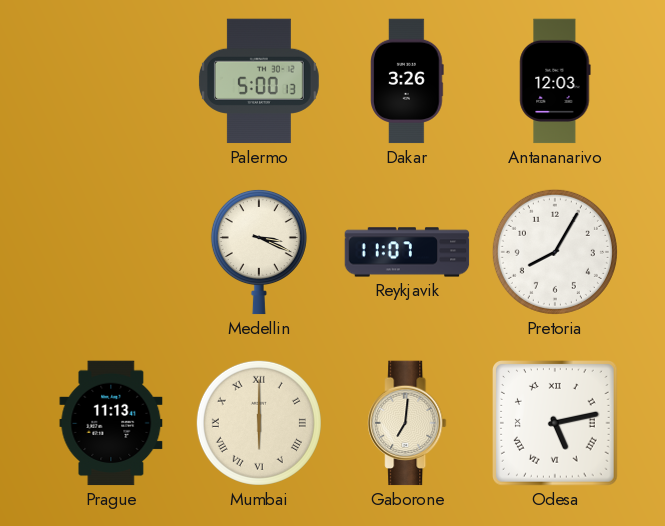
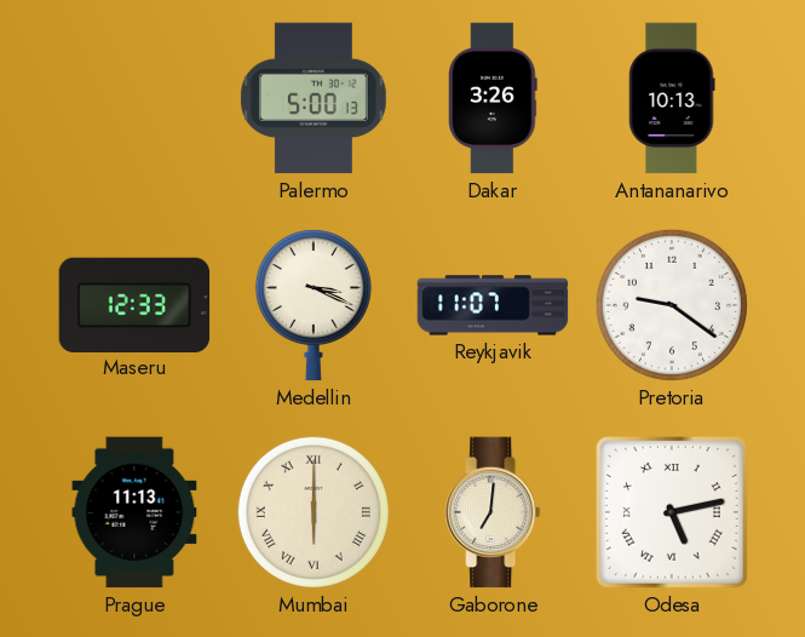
Antananarivo: 12:03 -> 10:13 (672, 98)
Maseru: none -> 12:33 (134, 304)
Pretoria: 8:05 -> 9:21 (672, 305)
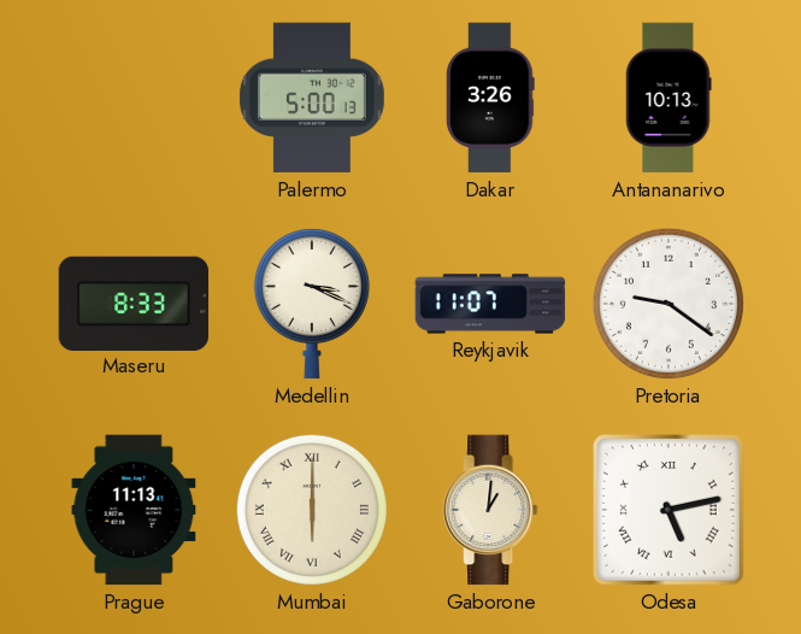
Maseru: 12:33 -> 8:33 (134, 303)
Gaborone: 7:01 -> 1:01 (490, 510)
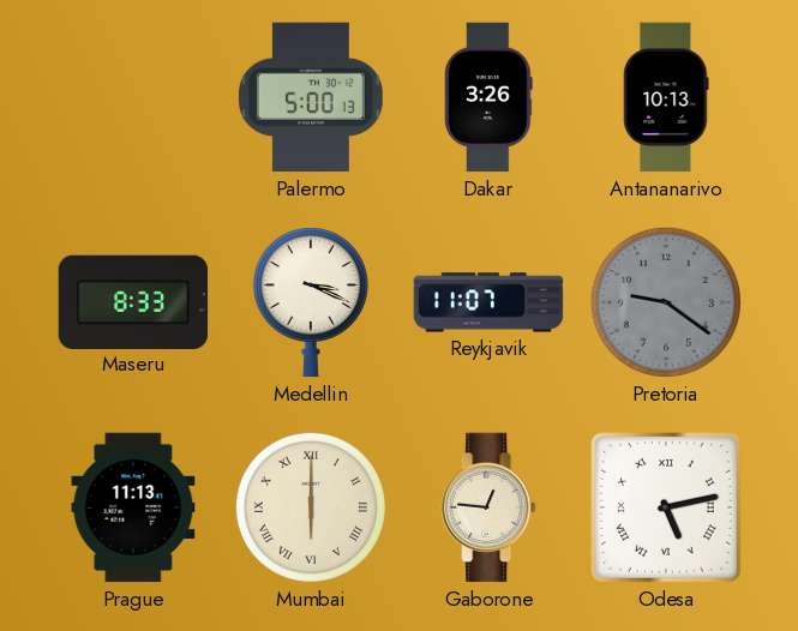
Pretoria dial: white -> grey (666, 302)
Gaborone: 1:01 -> 12:46 (488, 507)
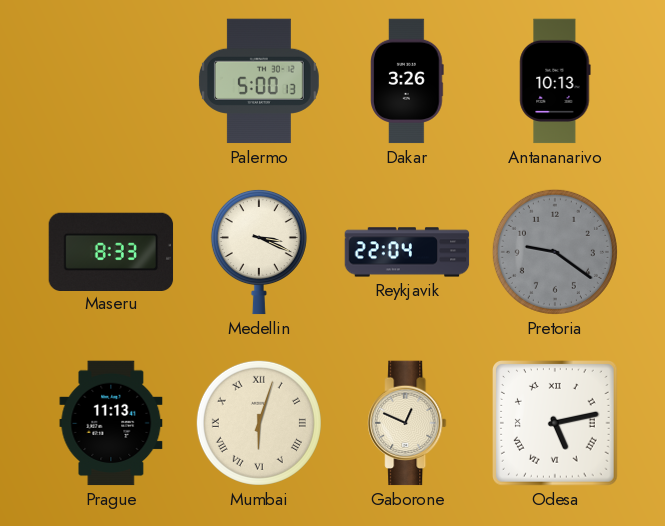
Reykjavik: 11:07 -> 22:04 (407, 252)
Mumbai: 6:00 -> 6:03 (259, 423)
Gaborone: 12:46 -> 12:49 (407, 423)
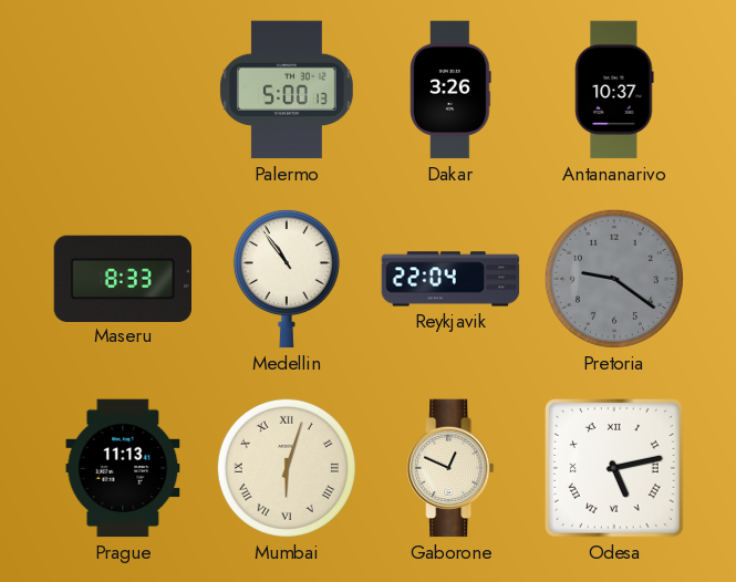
Antananarivo: 10:13 -> 10:37 (614, 90)
Medellin: 3:19 -> 10:54 (287, 279)
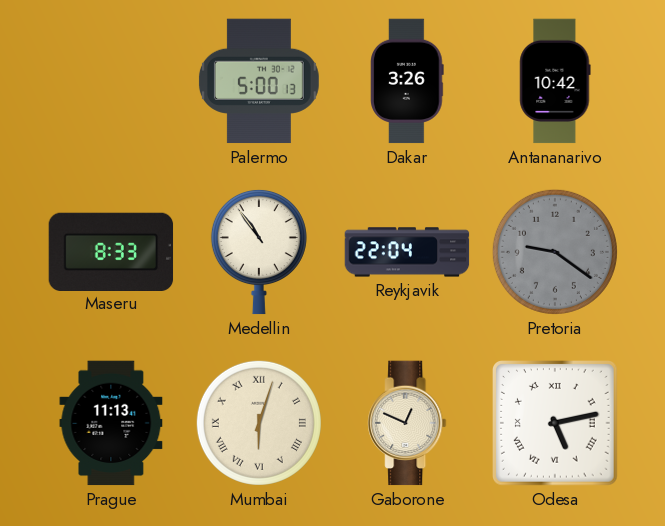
Antananarivo: 10:37 -> 10:42 (555, 81)
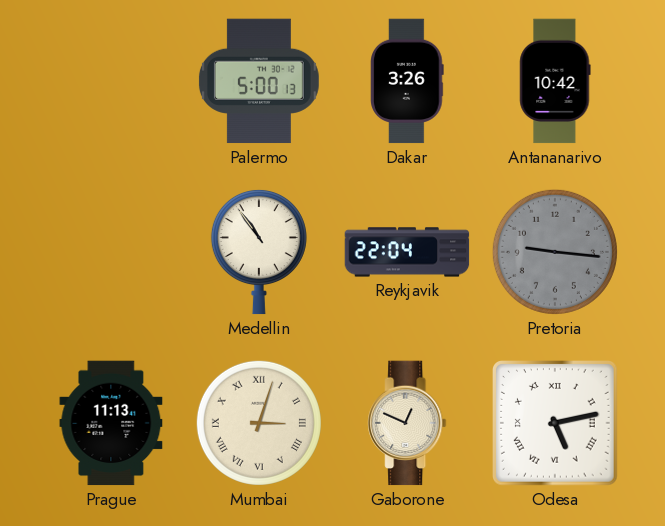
Maseru: 8:33 -> none (111, 251)
Pretoria: 9:21 -> 9:16 (555, 252)
Mumbai: 6:03 -> 3:03 (259, 423)
